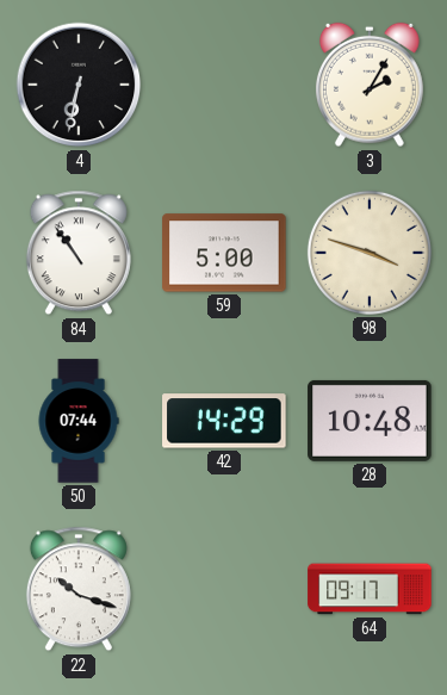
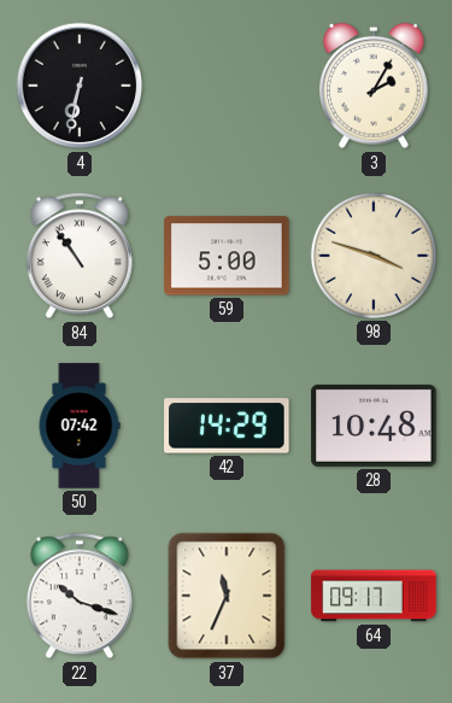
50: 07:44 -> 07:42 (80, 426)
37: none -> 11:34 (227, 596)
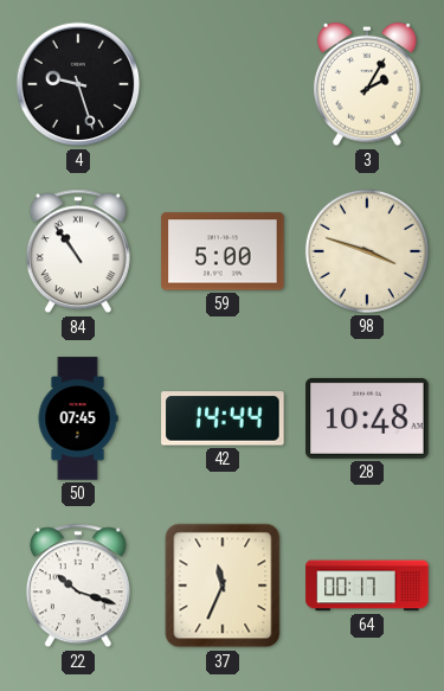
4: 6:32 -> 9:27 (78, 84)
50: 07:42 -> 07:45 (78, 418)
42: 14:29 -> 14:44 (223, 418)
64: 09:17 -> 00:17 (367, 586)
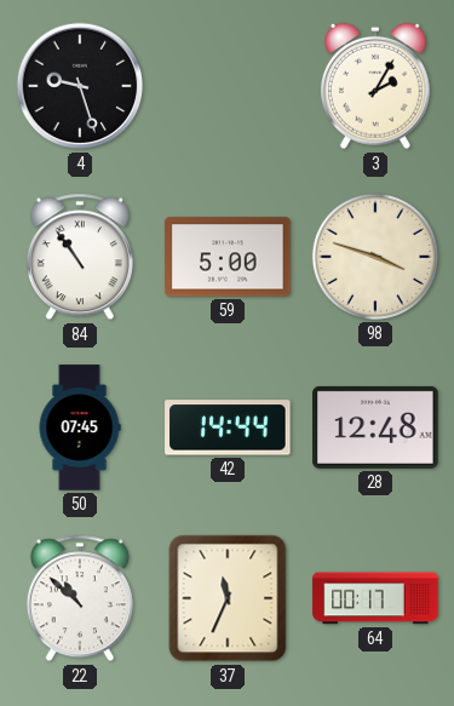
28: 10:48 -> 12:48 (375, 427)
22: 10:18 -> 10:52 (80, 598)
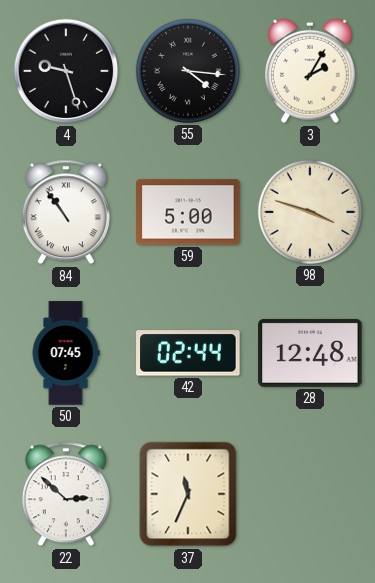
55: none -> 4:16 (188, 71)
42: 14:44 -> 02:44 (188, 353)
22: 10:52 -> 2:52 (66, 494)
64: 00:17 -> none (375, 598)
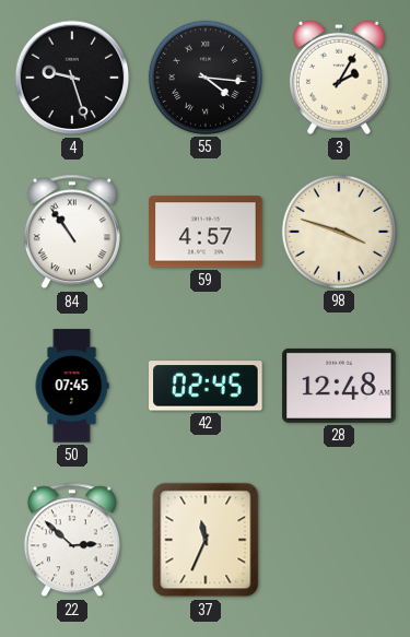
59: 5:00 -> 4:57 (206, 232)
42: 02:44 -> 02:45 (206, 386)
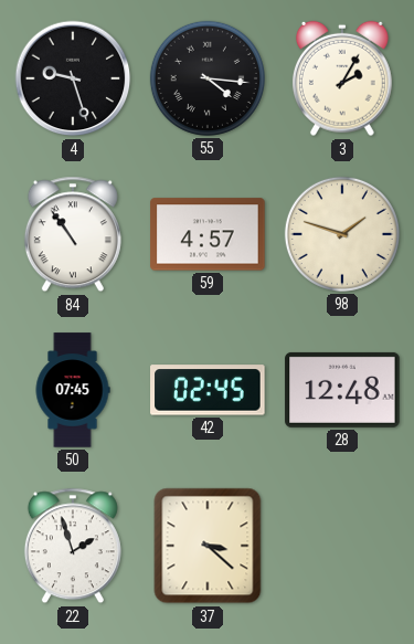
98: 3:48 -> 1:48 (342, 234)
22: 2:52 -> 1:57 (73, 546)
37: 11:34 -> 3:22 (208, 546)
